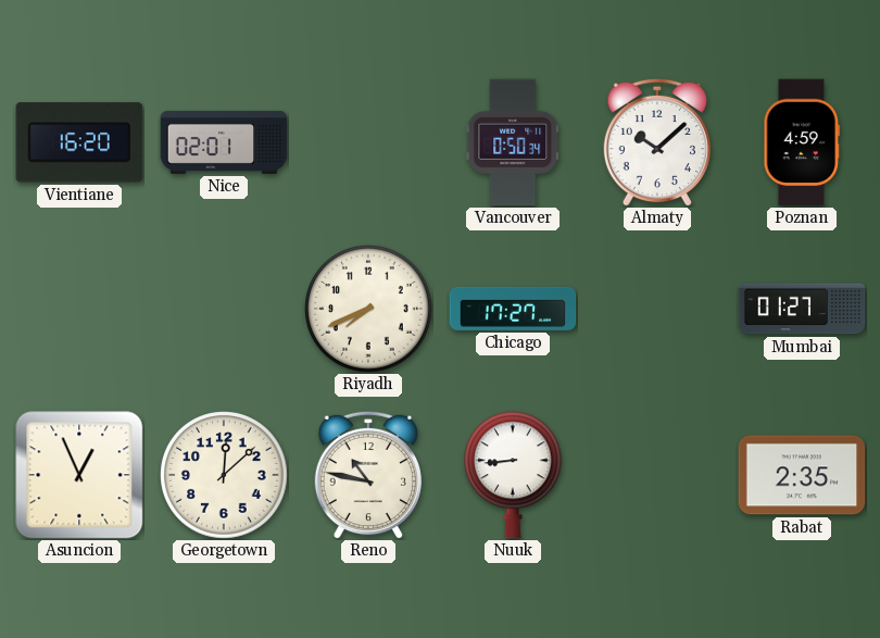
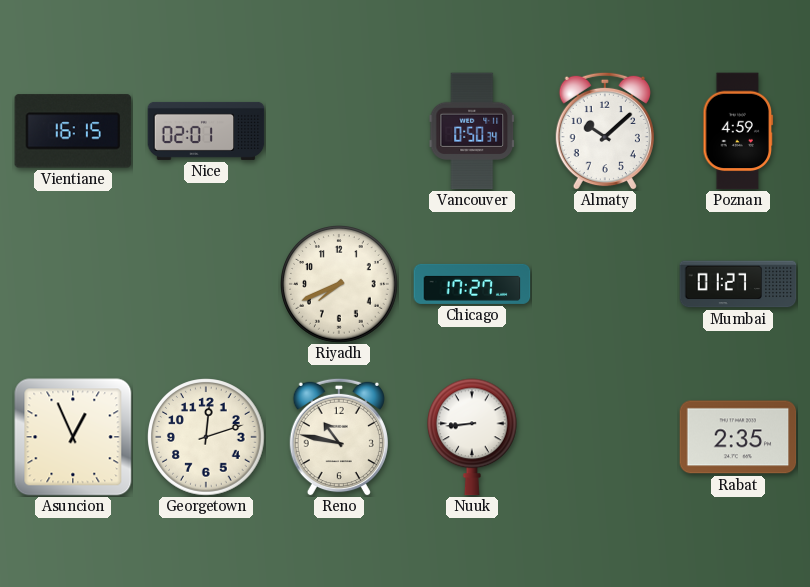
Vientiane: 16:20 -> 16:15 (73, 131)
Georgetown: 12:08 -> 12:12 (206, 437)
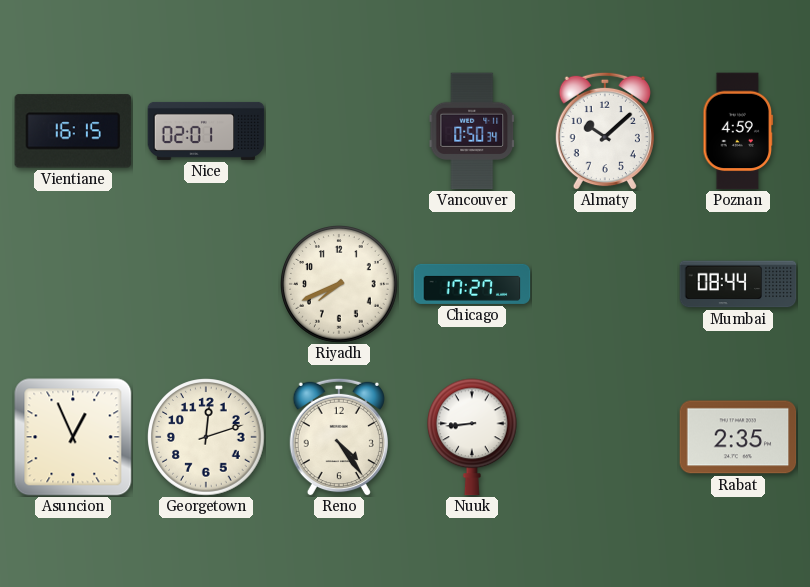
Mumbai: 01:27 -> 08:44 (738, 284)
Reno: 10:47 -> 4:24 (339, 437)
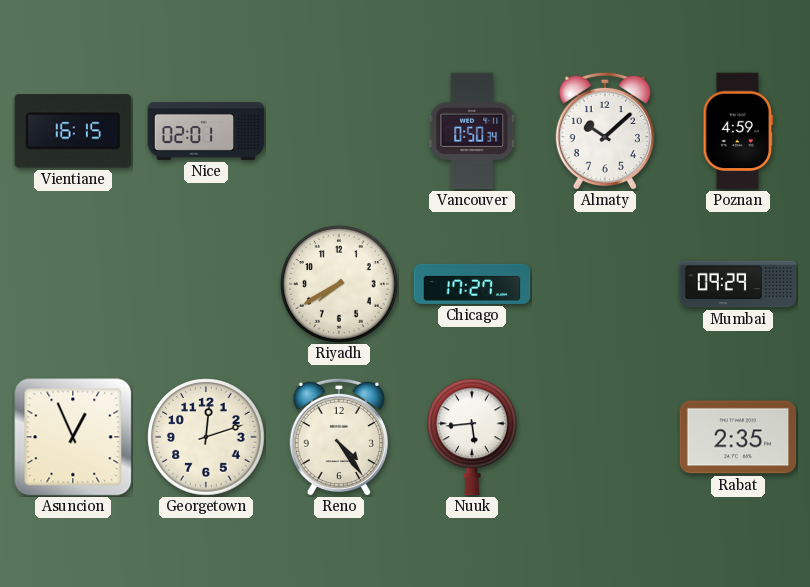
Riyadh: 7:41 -> 7:40 (339, 284)
Mumbai: 08:44 -> 09:29 (738, 284)
Nuuk: 8:44 -> 5:44 (473, 437)
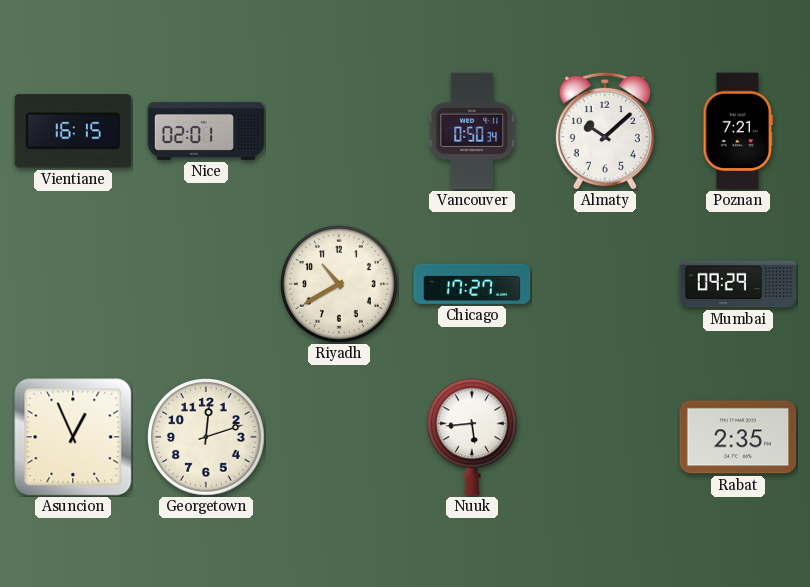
Poznan: 4:59 -> 7:21 (738, 131)
Riyadh: 7:40 -> 10:40 (339, 284)
Reno: 4:24 -> none (339, 437)
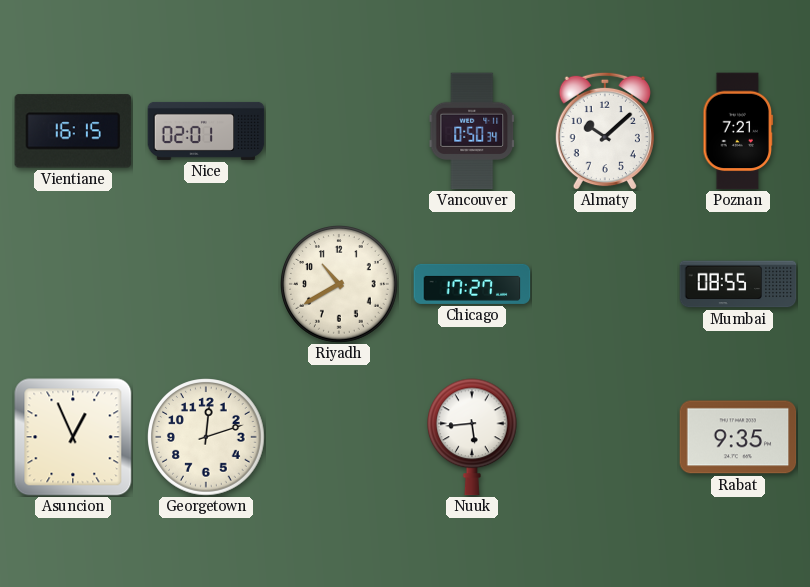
Mumbai: 09:29 -> 08:55 (738, 284)
Rabat: 2:35 -> 9:35 (738, 437)
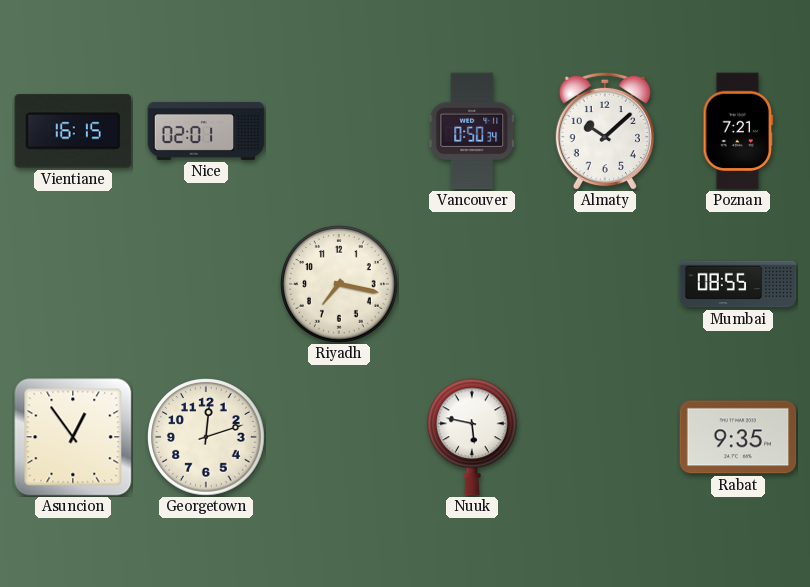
Riyadh: 10:40 -> 7:17 (339, 284)
Chicago: 17:27 -> none (472, 284)
Asuncion: 12:56 -> 12:54 (73, 437)
Nuuk: 5:44 -> 5:47 (473, 437)
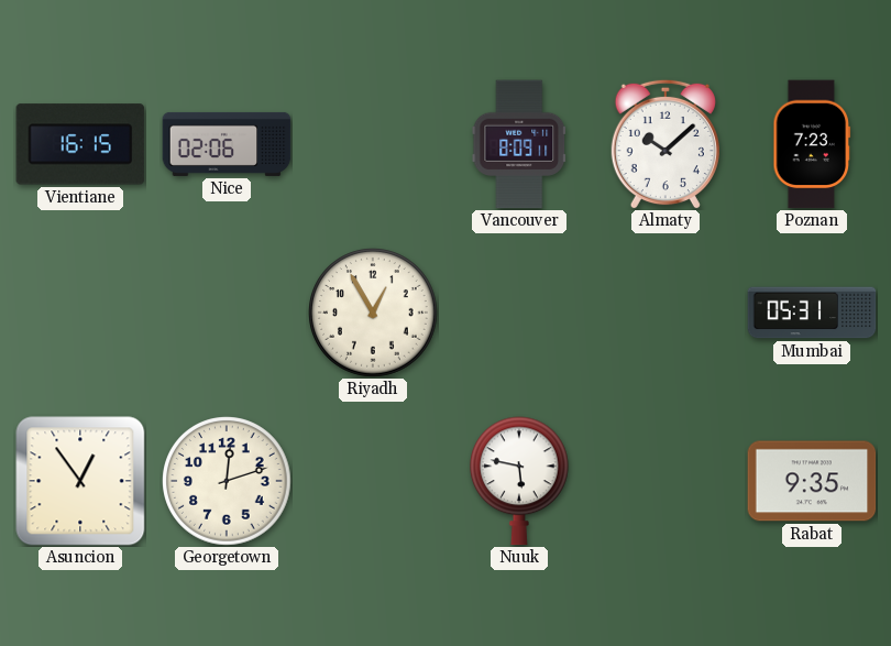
Nice: 02:01 -> 02:06 (227, 144)
Vancouver: 0:50 -> 8:09 (519, 144)
Poznan: 7:21 -> 7:23 (812, 144)
Riyadh: 7:17 -> 12:55 (373, 313)
Mumbai: 08:55 -> 05:31 (812, 313)
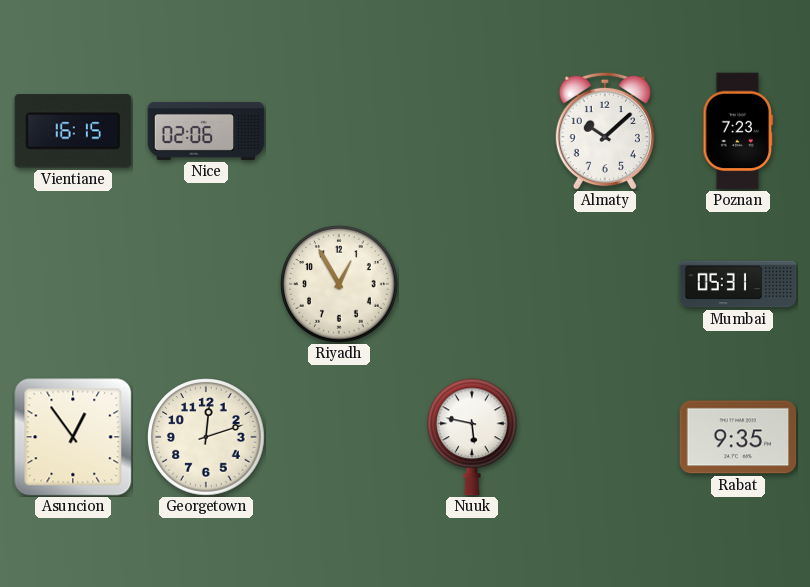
Vancouver: 8:09 -> none (519, 144)
